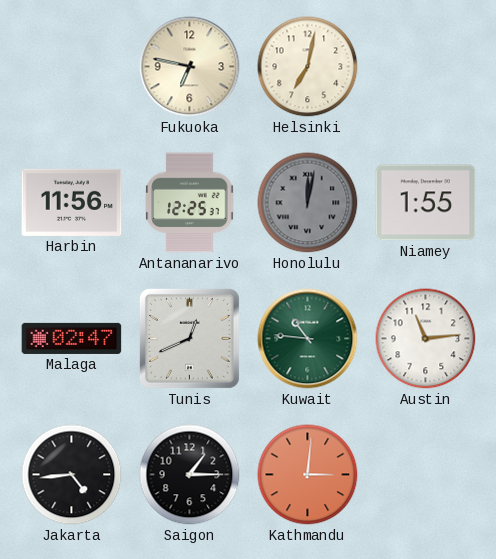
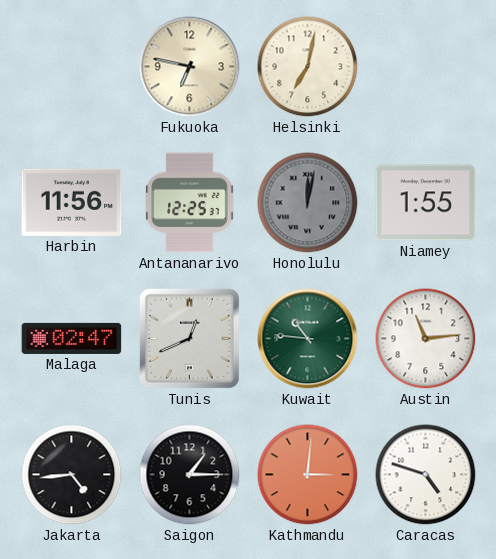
Caracas: none -> 4:48 (426, 475)
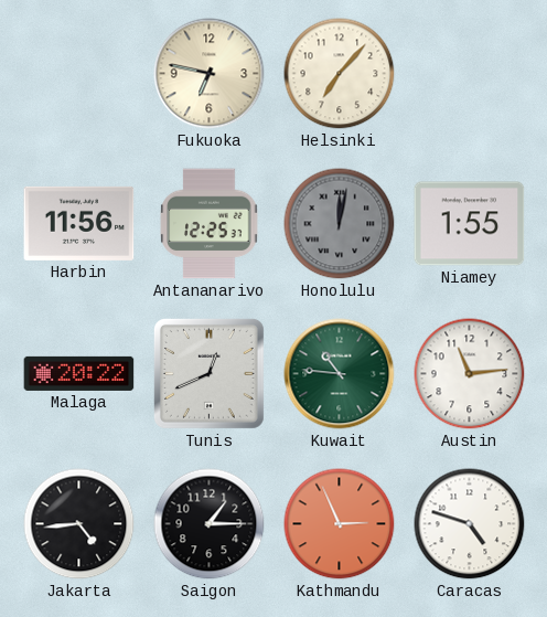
Helsinki: 7:02 -> 7:07 (340, 74)
Malaga: 02:47 -> 20:22 (79, 373)
Kathmandu: 3:01 -> 2:56 (340, 524)
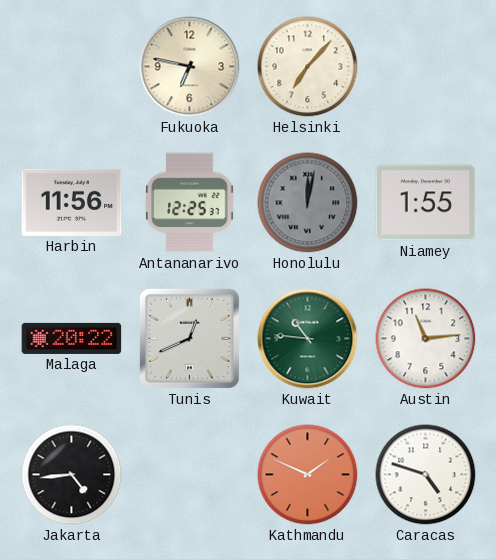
Saigon: 1:15 -> none (210, 524)
Kathmandu: 2:56 -> 1:49 (308, 475)
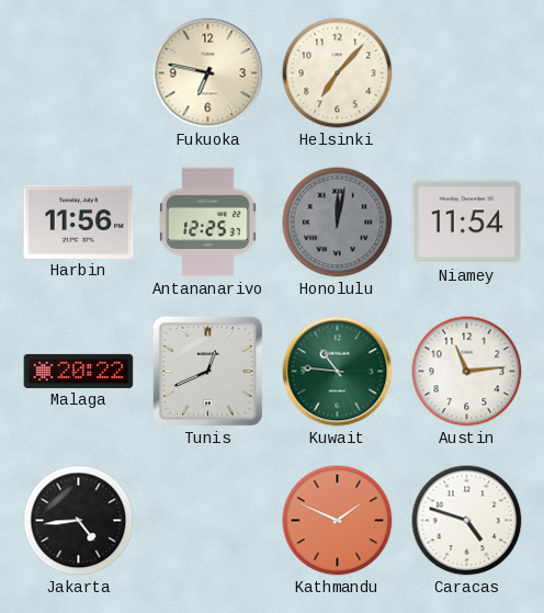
Niamey: 1:55 -> 11:54 (467, 223)
